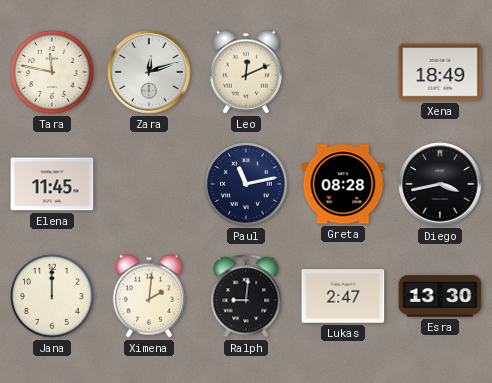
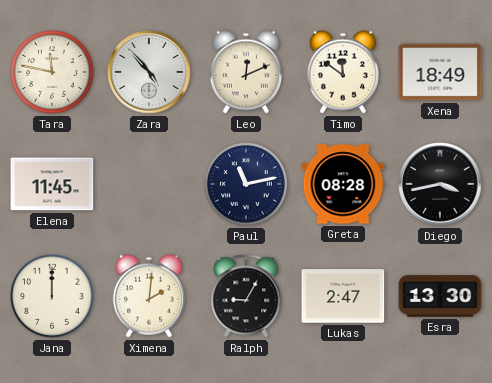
Zara: 12:12 -> 4:53 (149, 72)
Timo: none -> 11:51 (343, 72)
Ralph: 9:01 -> 9:05 (246, 296)
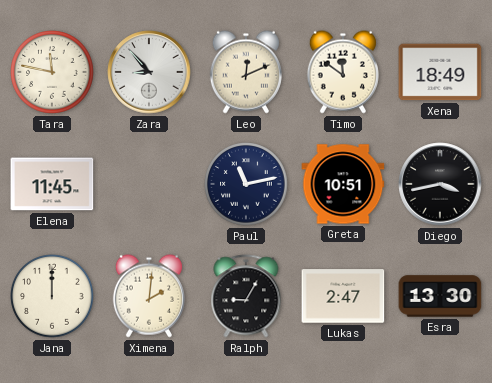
Zara: 4:53 -> 8:53 (149, 72)
Greta: 08:28 -> 10:51 (343, 184)
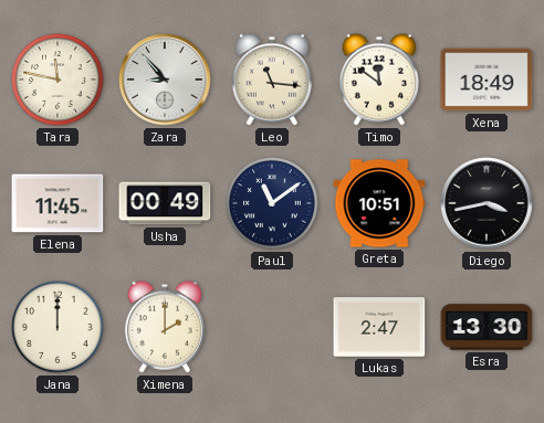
Leo: 12:11 -> 11:16 (272, 80)
Usha: none -> 00:49 (165, 203)
Paul: 11:13 -> 11:09 (272, 203)
Ximena: 2:01 -> 2:00 (165, 327)
Ralph: 9:05 -> none (246, 296)
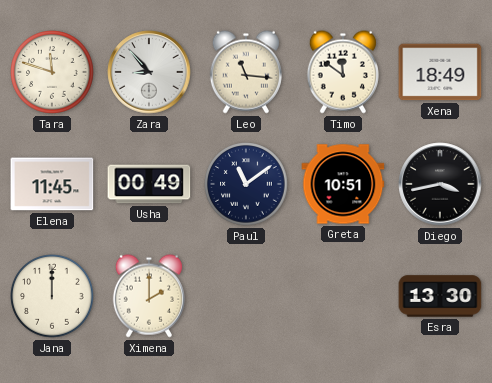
Tara: 11:47 -> 11:48 (52, 72)
Lukas: 2:47 -> none (379, 327)
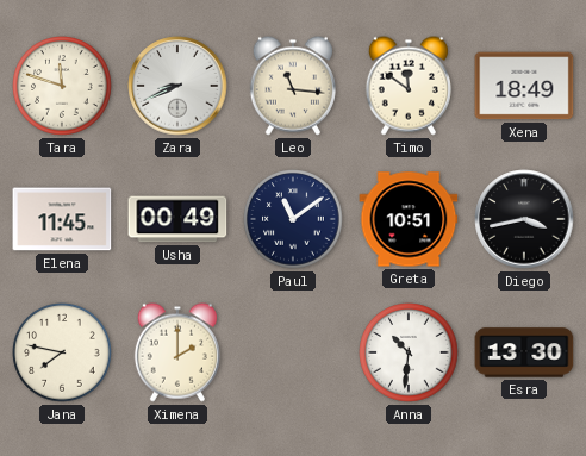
Zara: 8:53 -> 8:41 (177, 86)
Jana: 12:00 -> 7:47 (62, 352)
Anna: none -> 10:31 (409, 352)
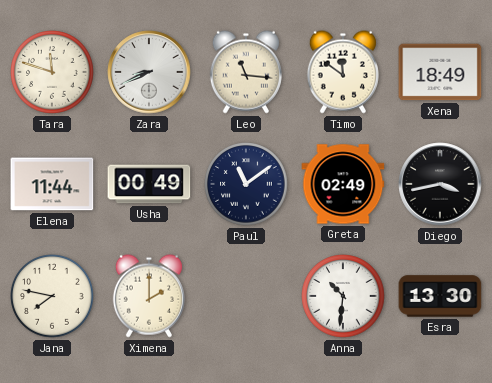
Elena: 11:45 -> 11:44 (52, 184)
Greta: 10:51 -> 02:49 (343, 184)
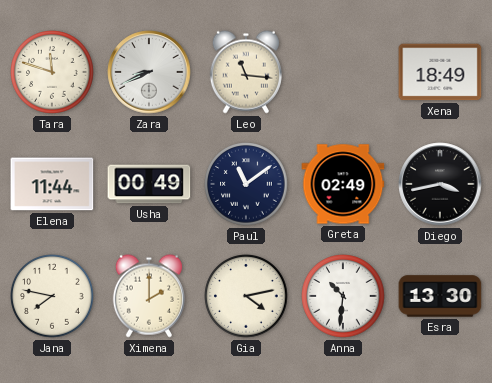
Timo: 11:51 -> none (343, 72)
Gia: none -> 4:13 (246, 296)
